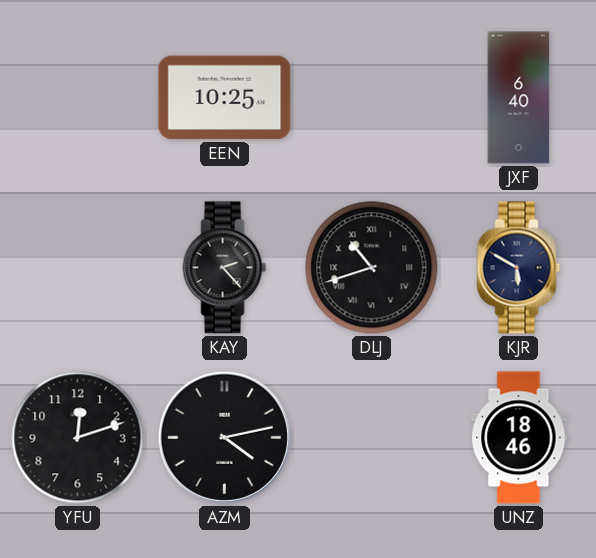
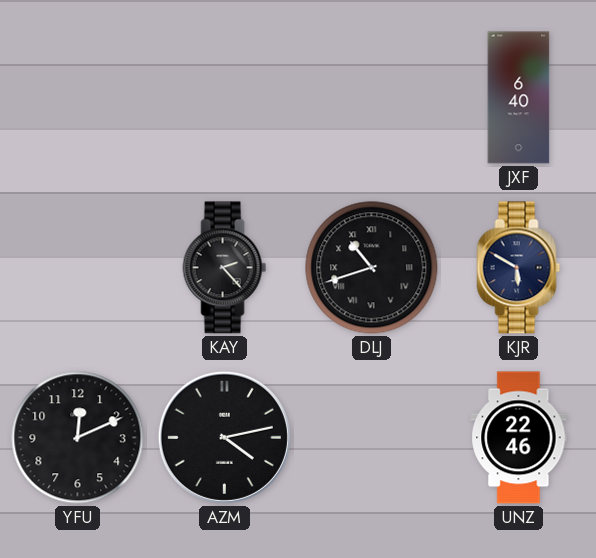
EEN: 10:25 -> none (225, 98)
YFU: 12:12 -> 12:11 (78, 438)
UNZ: 18:46 -> 22:46 (519, 438)
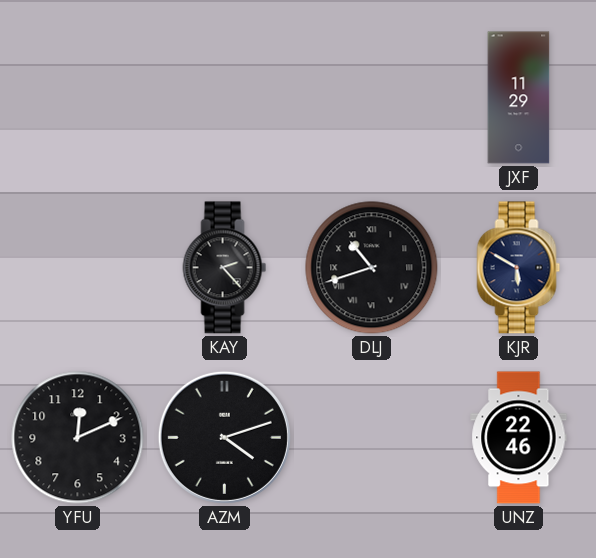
JXF: 6:40 -> 11:29 (519, 98)
AZM: 4:13 -> 4:12 (224, 437)
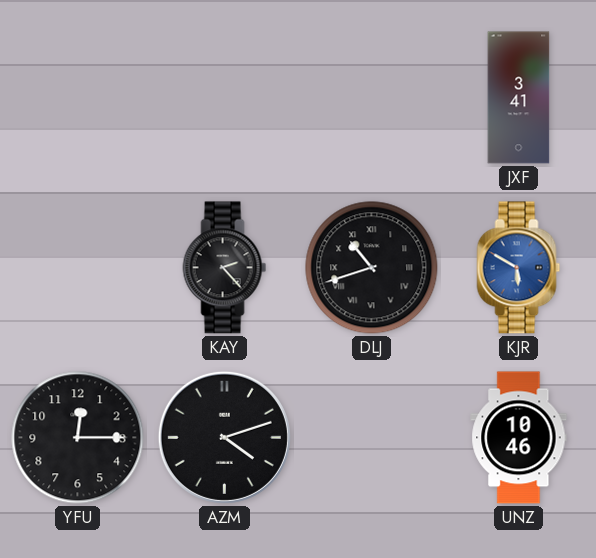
JXF: 11:29 -> 3:41 (519, 98)
KJR dial: navy -> blue (519, 268)
YFU: 12:11 -> 12:15 (78, 438)
UNZ: 22:46 -> 10:46 (519, 438)
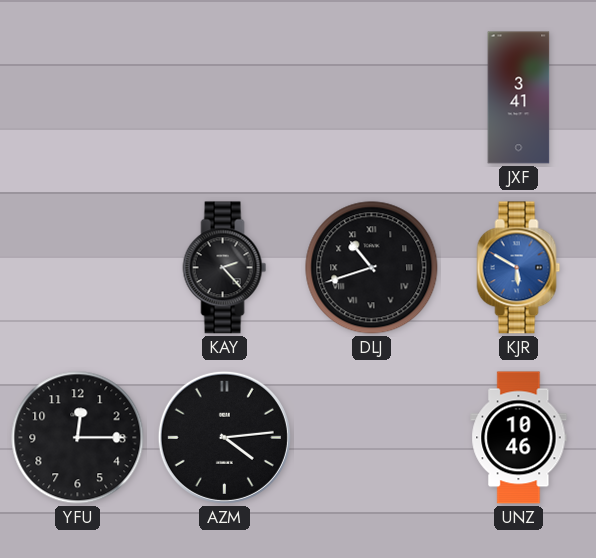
AZM: 4:12 -> 4:14 (224, 437)
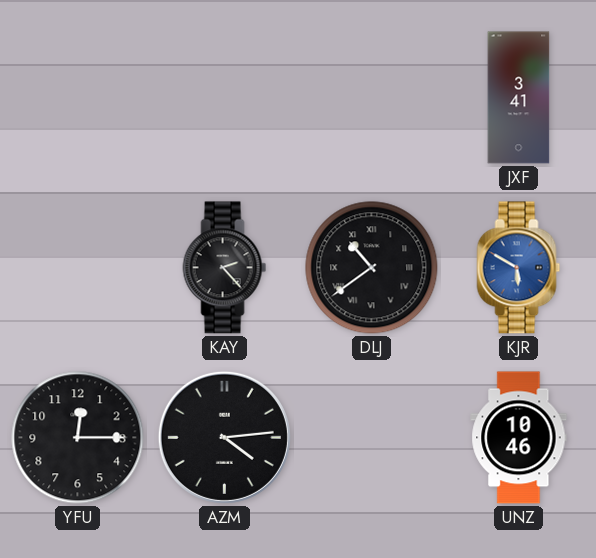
DLJ: 10:42 -> 10:39 (372, 268)
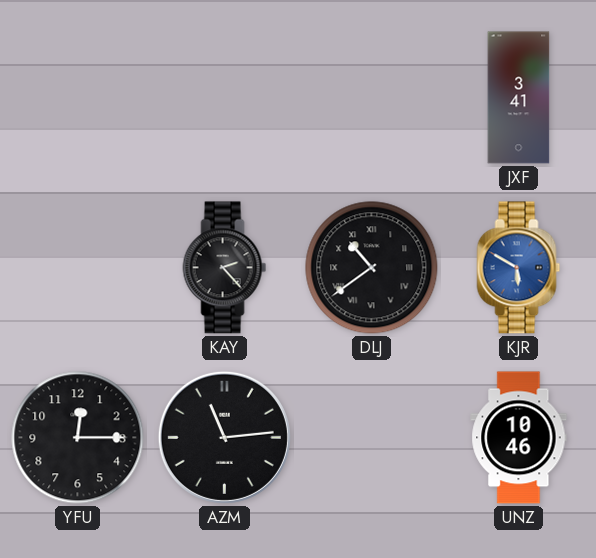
AZM: 4:14 -> 11:14 (224, 437)
